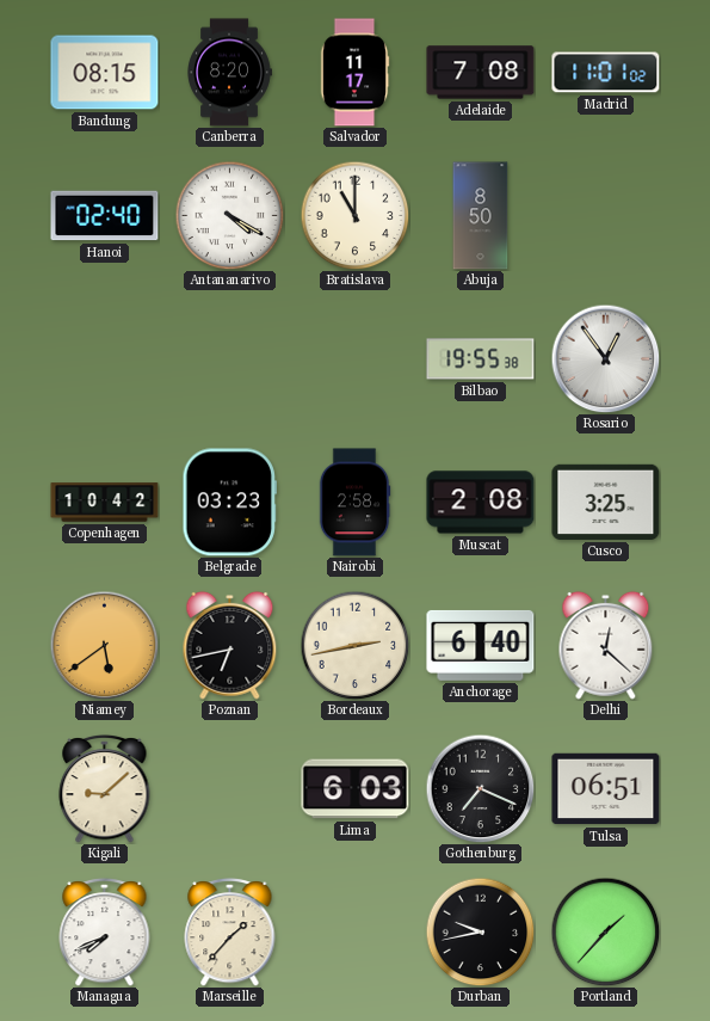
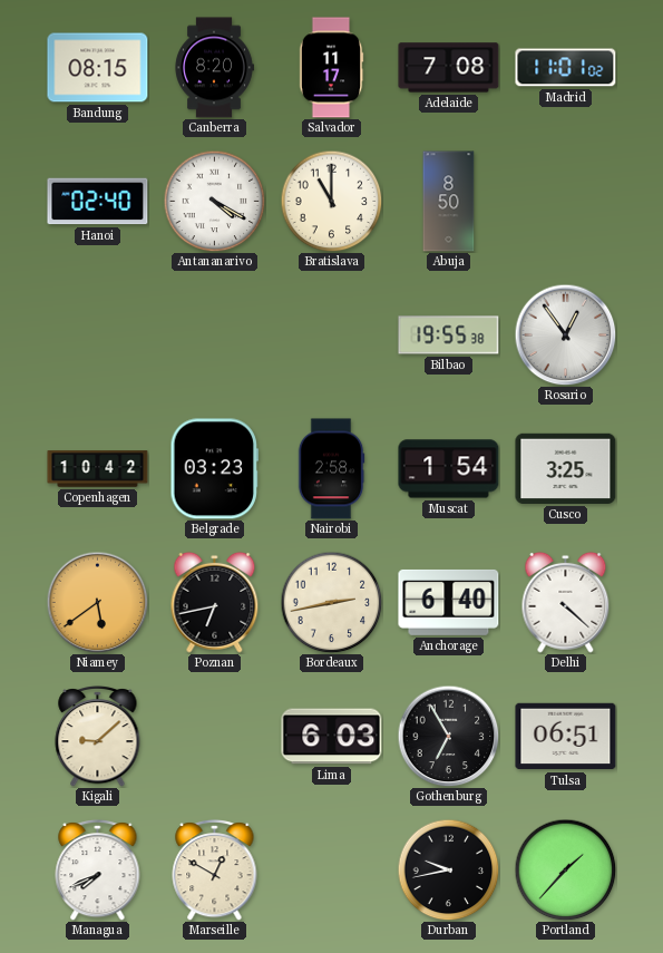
Muscat: 2:08 -> 1:54 (449, 469)
Delhi: 12:22 -> 4:22 (566, 602)
Gothenburg: 7:19 -> 6:55 (448, 736)
Marseille: 1:37 -> 12:50 (215, 869)
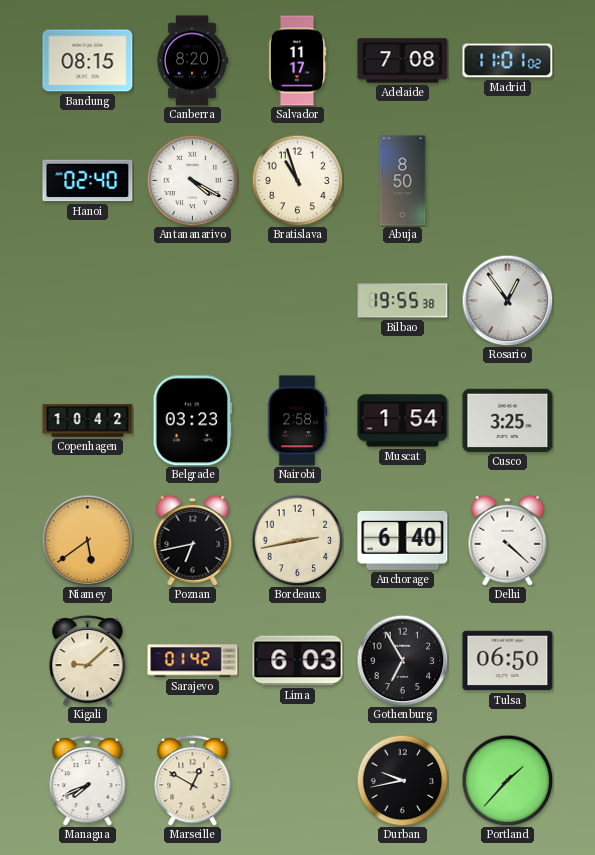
Bratislava: 11:00 -> 10:57 (297, 180)
Sarajevo: none -> 01:42 (193, 661)
Tulsa: 06:51 -> 06:50 (508, 661)
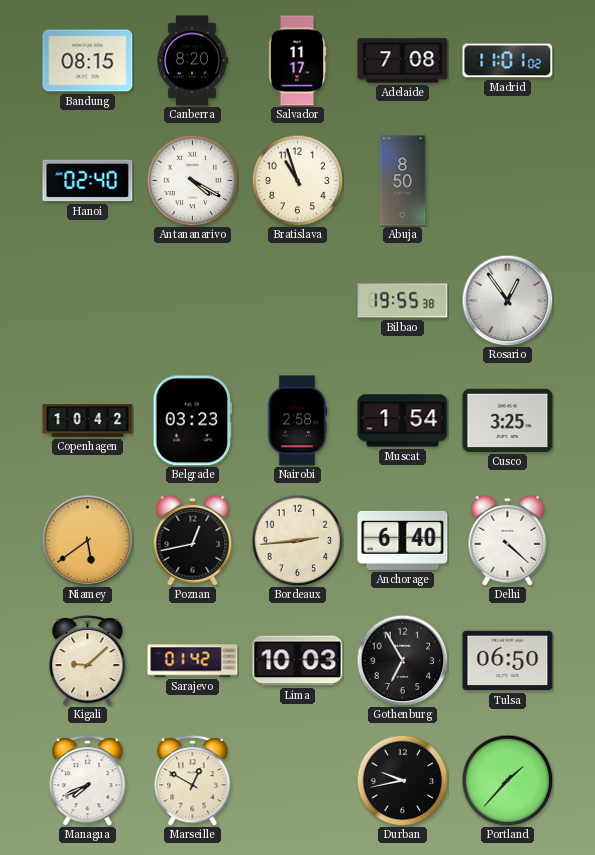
Poznan: 6:43 -> 12:43 (193, 540)
Bordeaux: 2:43 -> 2:44 (297, 540)
Lima: 6:03 -> 10:03 (298, 661)
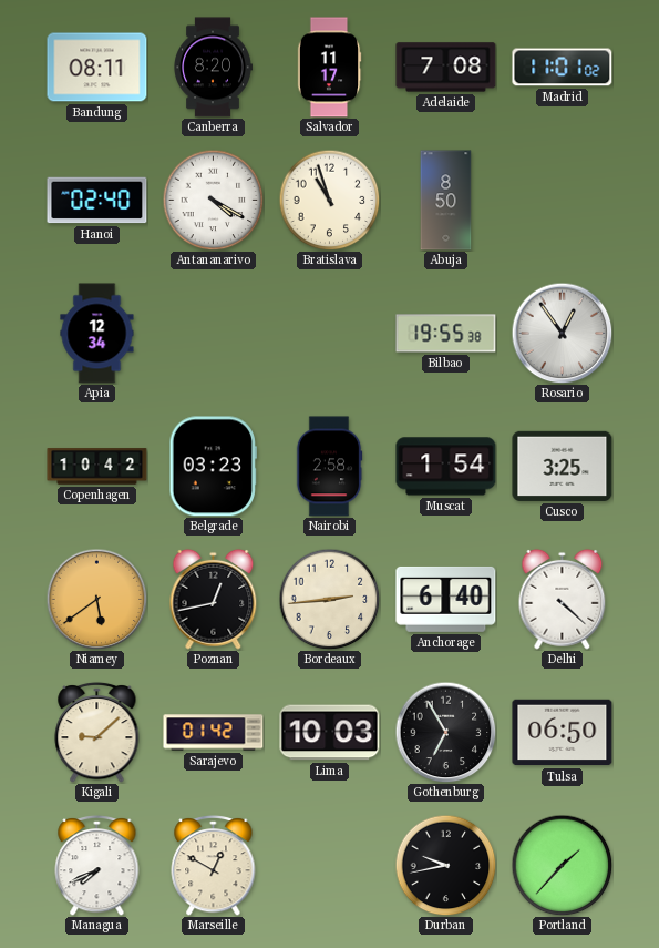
Bandung: 08:15 -> 08:11 (97, 68)
Apia: none -> 12:34 (97, 334)
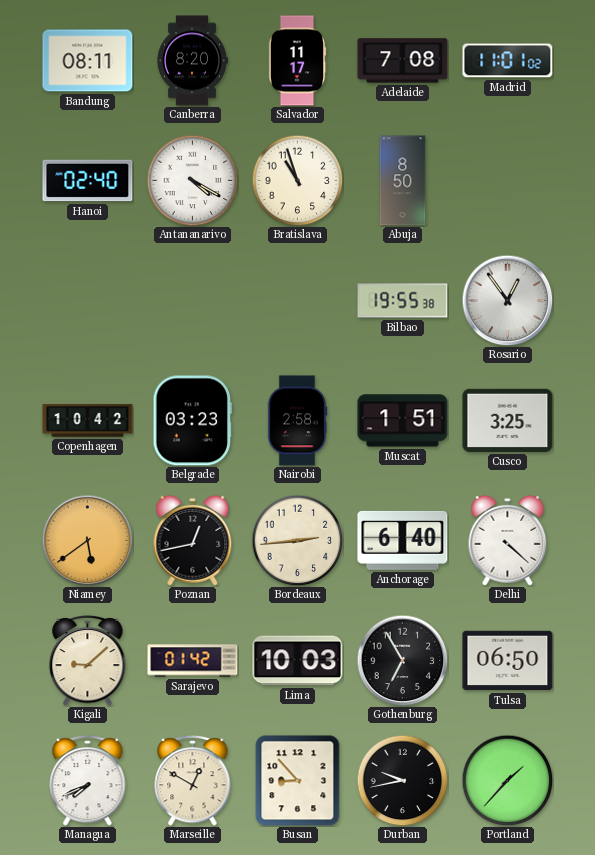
Apia: 12:34 -> none (97, 334)
Muscat: 1:54 -> 1:51 (403, 421)
Busan: none -> 8:53 (298, 781)
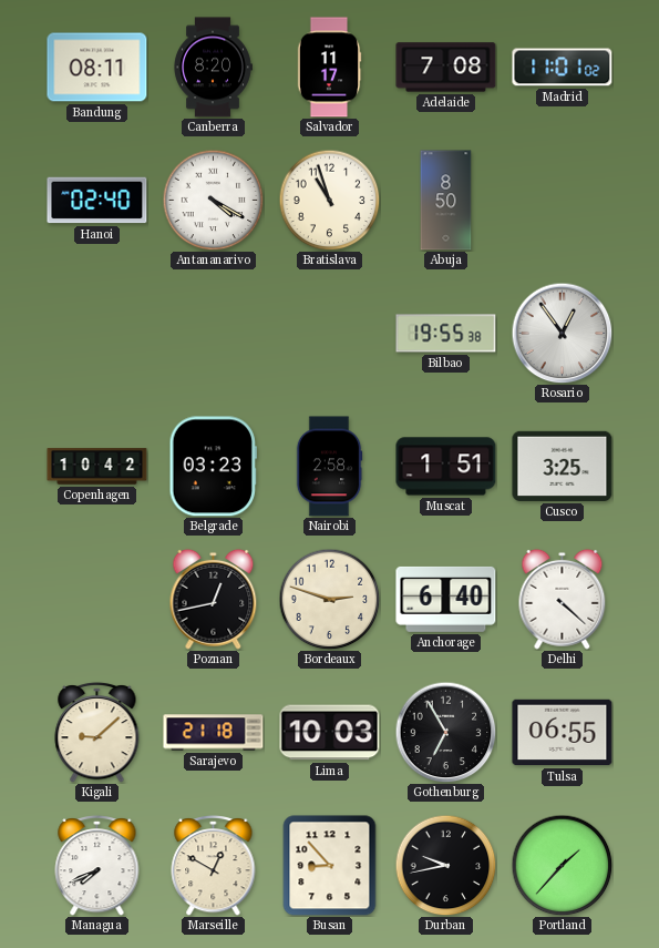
Niamey: 5:39 -> none (87, 540)
Bordeaux: 2:44 -> 2:48 (329, 599)
Sarajevo: 01:42 -> 21:18 (214, 733)
Tulsa: 06:50 -> 06:55 (563, 733)
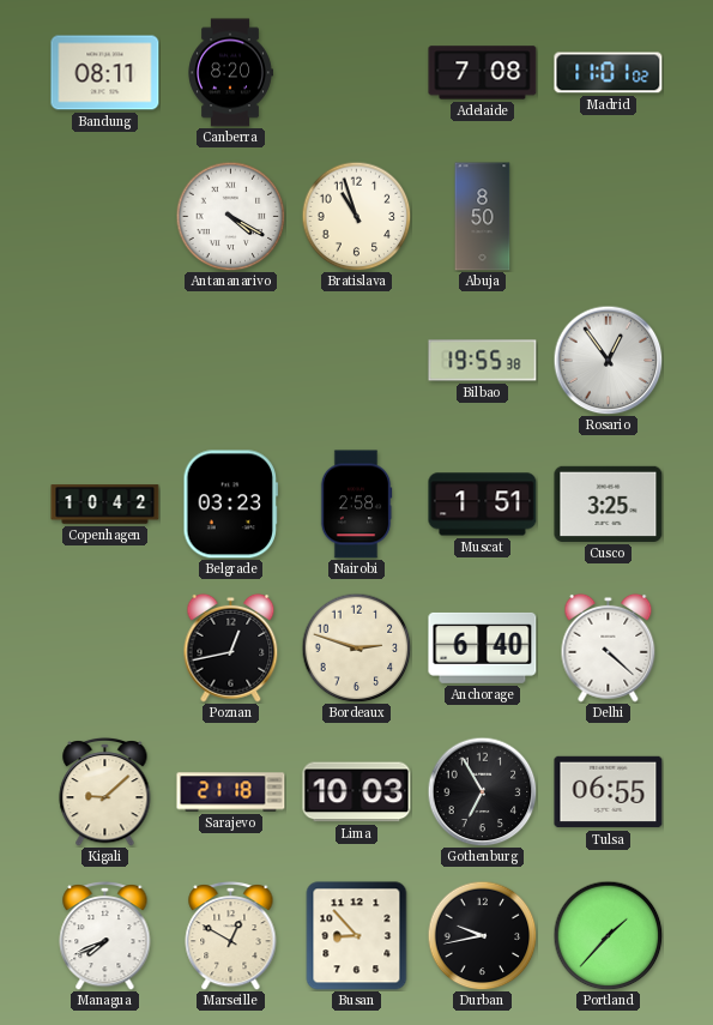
Salvador: 11:17 -> none (329, 68)
Hanoi: 02:40 -> none (97, 201)
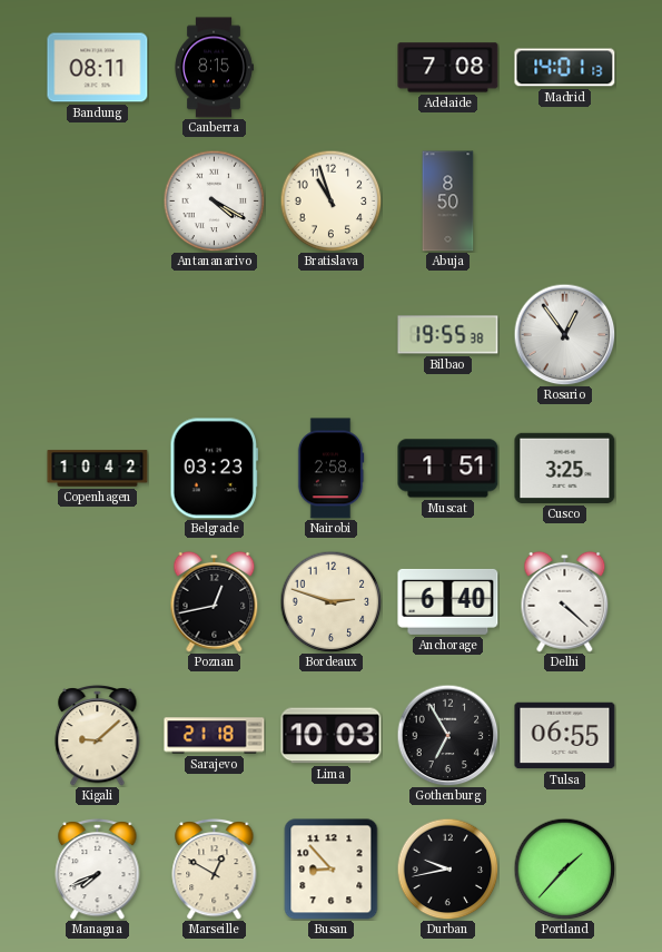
Canberra: 8:20 -> 8:15 (214, 68)
Madrid: 11:01 -> 14:01 (565, 68)
